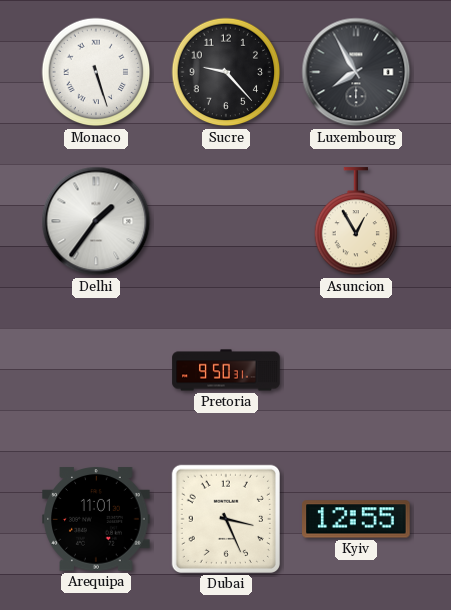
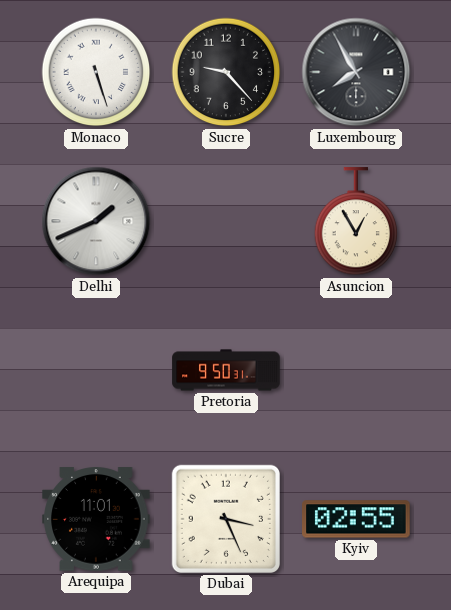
Delhi: 1:36 -> 1:41 (96, 221)
Kyiv: 12:55 -> 02:55 (356, 519)
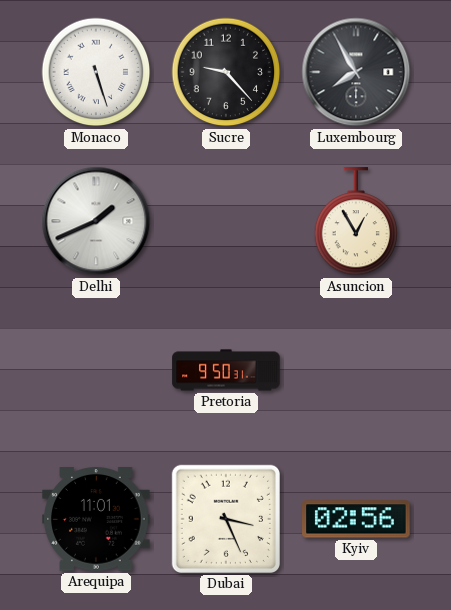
Kyiv: 02:55 -> 02:56 (356, 519)
